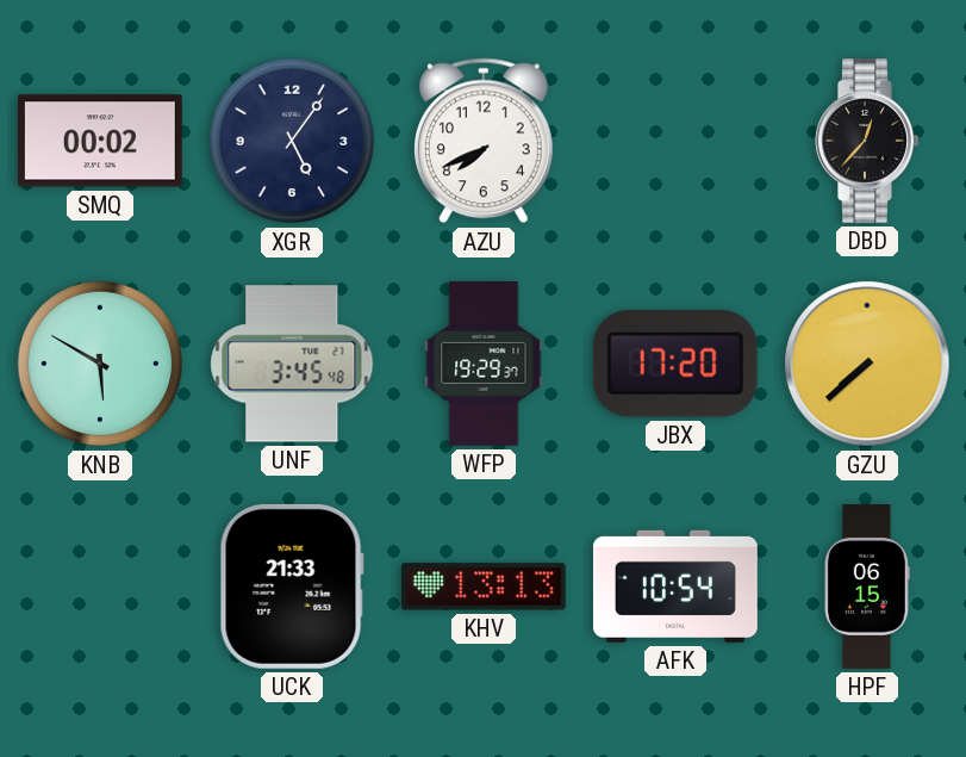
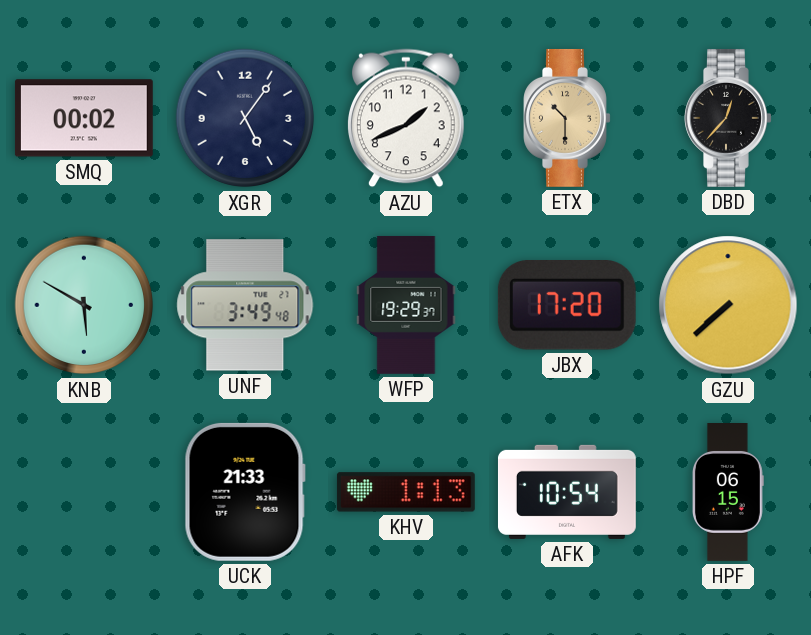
AZU: 7:41 -> 1:41 (407, 118)
ETX: none -> 10:30 (567, 118)
UNF: 3:45 -> 3:49 (245, 305)
KHV: 13:13 -> 1:13 (406, 492)
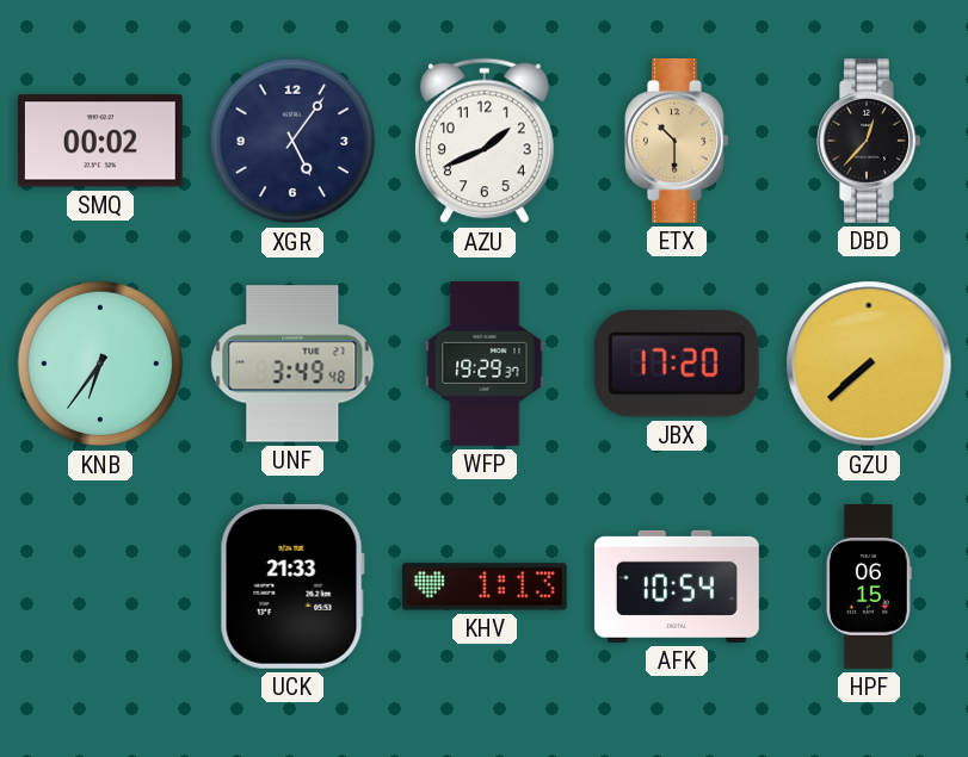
KNB: 5:50 -> 6:36 (100, 364)
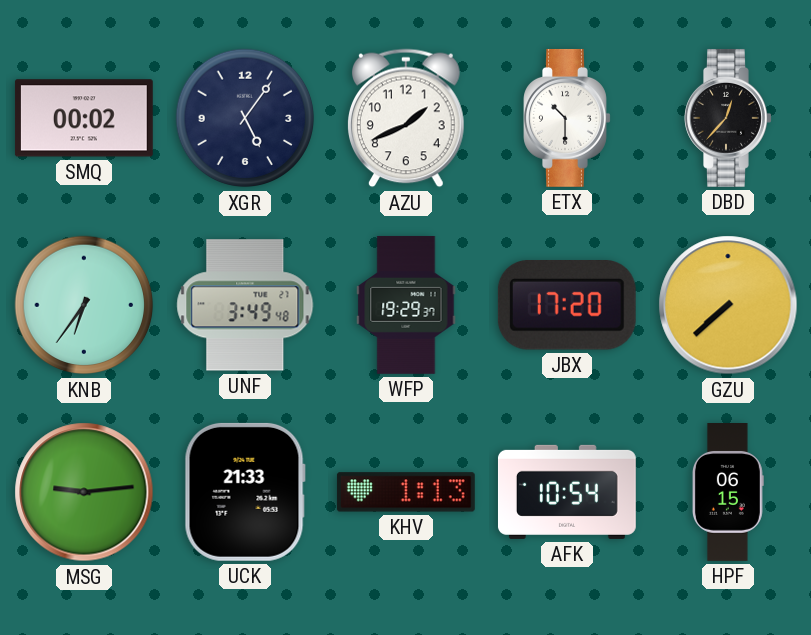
ETX dial: champagne -> white (567, 118)
MSG: none -> 9:14 (84, 492)
